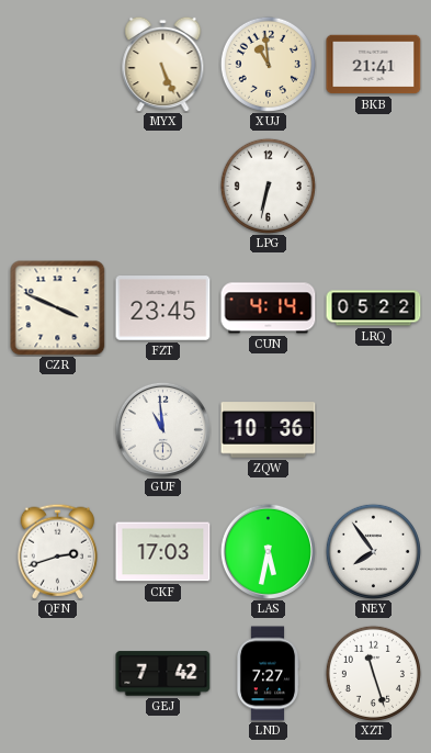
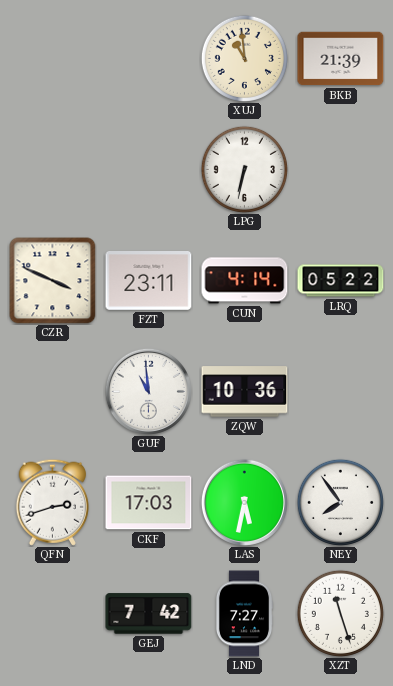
MYX: 5:26 -> none (163, 64)
BKB: 21:41 -> 21:39 (341, 59)
FZT: 23:45 -> 23:11 (149, 281)
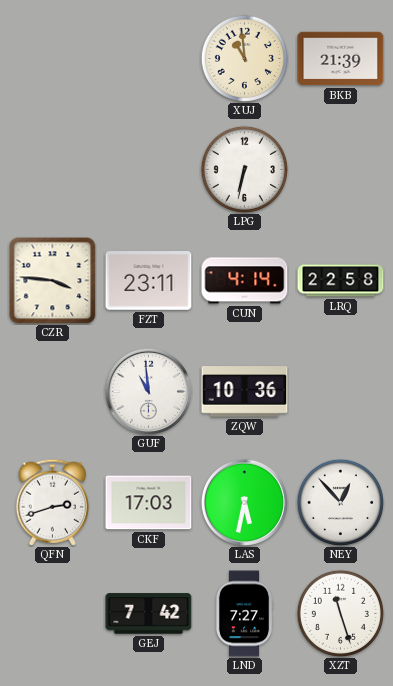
CZR: 3:49 -> 3:46 (53, 281)
LRQ: 05:22 -> 22:58 (341, 281)
NEY: 7:54 -> 12:53 (340, 502)
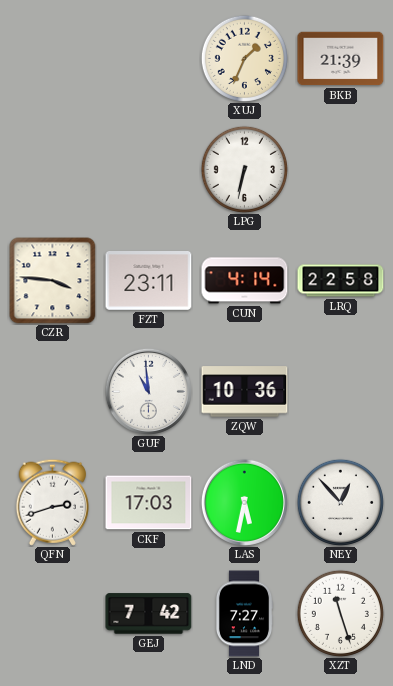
XUJ: 10:59 -> 1:34 (244, 58)
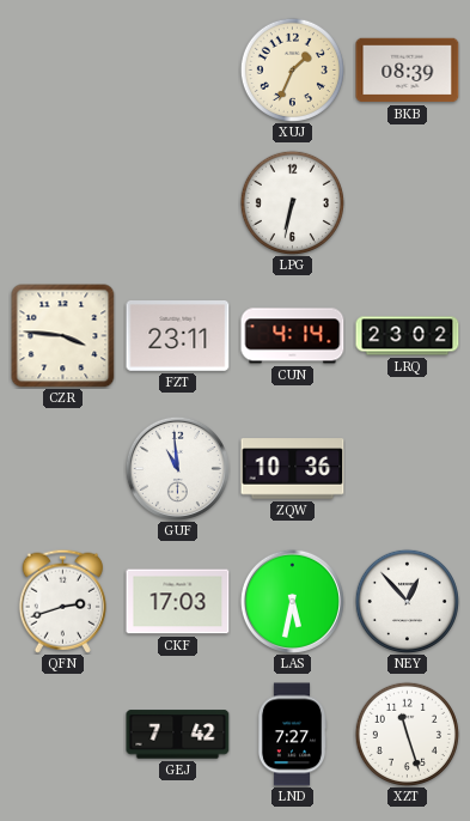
BKB: 21:39 -> 08:39 (408, 71)
LRQ: 22:58 -> 23:02 (408, 336)
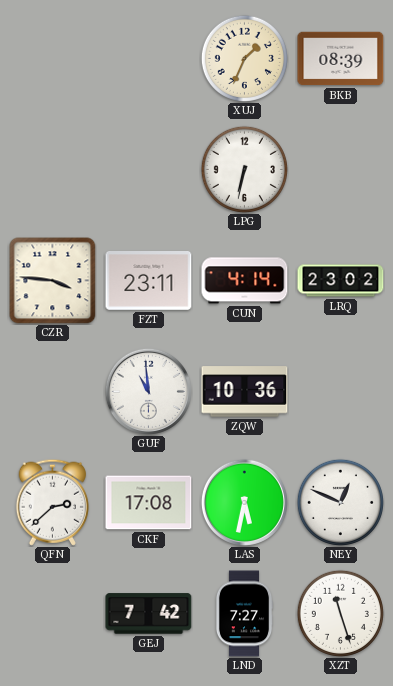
QFN: 2:42 -> 2:38 (52, 502)
CKF: 17:03 -> 17:08 (149, 503)
NEY: 12:53 -> 12:49 (340, 502)
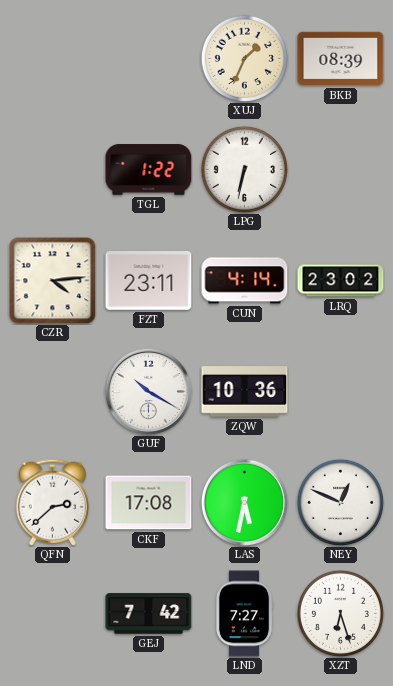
TGL: none -> 1:22 (149, 170)
CZR: 3:46 -> 4:14 (53, 281)
GUF: 10:59 -> 10:20 (148, 391)
XZT: 11:27 -> 6:27 (340, 613)
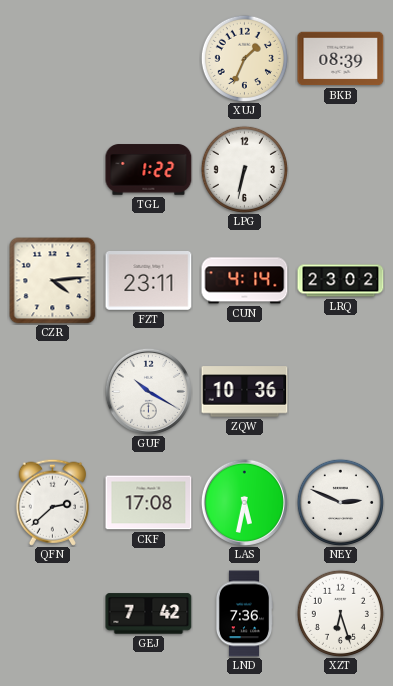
NEY: 12:49 -> 2:49 (340, 502)
LND: 7:27 -> 7:36 (244, 614)
